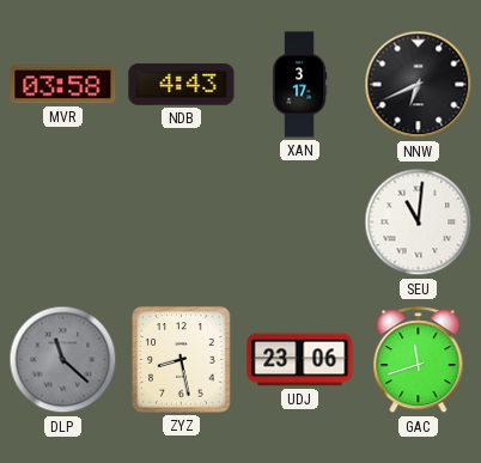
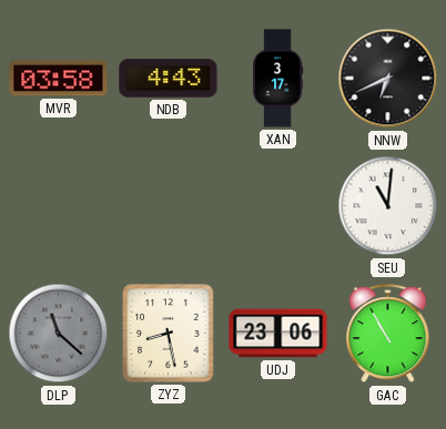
GAC: 11:42 -> 10:55 (388, 334)
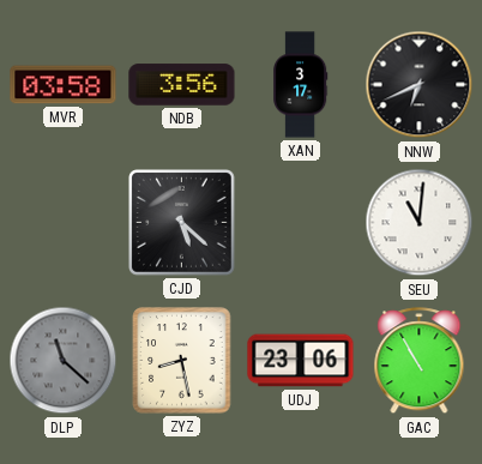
NDB: 4:43 -> 3:56 (182, 85)
CJD: none -> 5:22 (182, 223)
